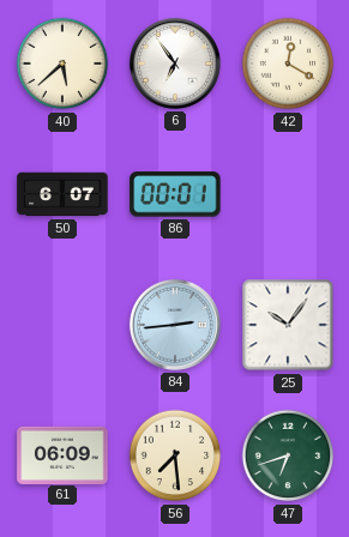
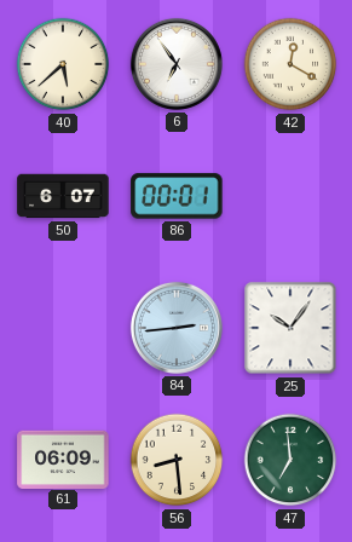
56: 7:29 -> 8:29 (177, 460)
47: 6:42 -> 6:59 (290, 460)
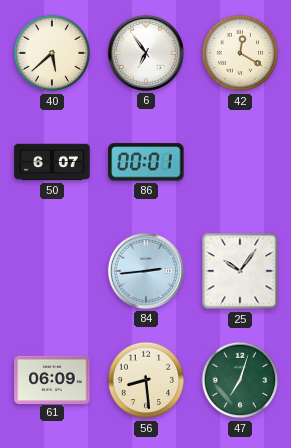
47: 6:59 -> 7:03 (240, 380)
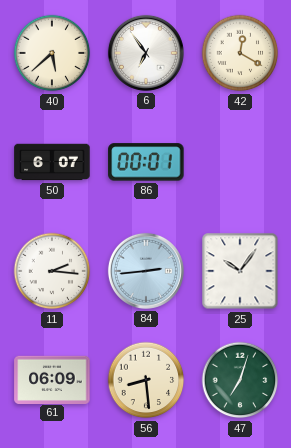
11: none -> 2:16 (52, 271)
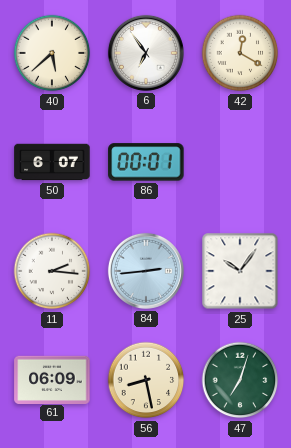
56: 8:29 -> 8:28 (146, 380)
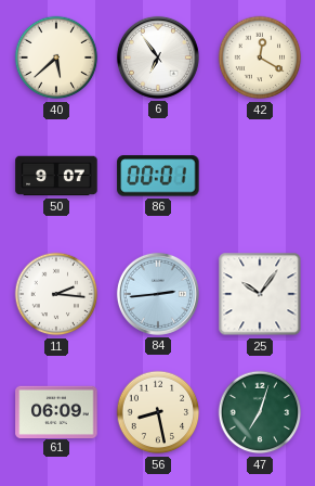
50: 6:07 -> 9:07 (56, 176)
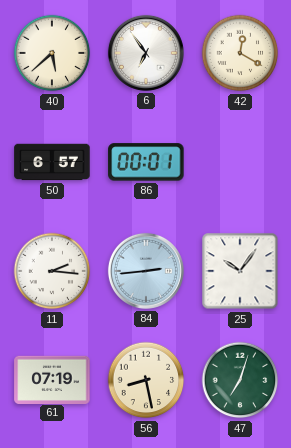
50: 9:07 -> 6:57 (52, 162)
61: 06:09 -> 07:19 (52, 379)
